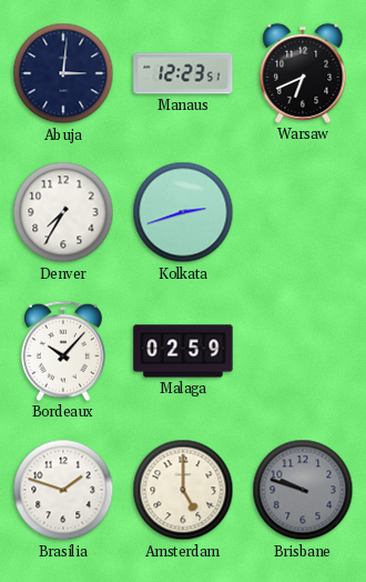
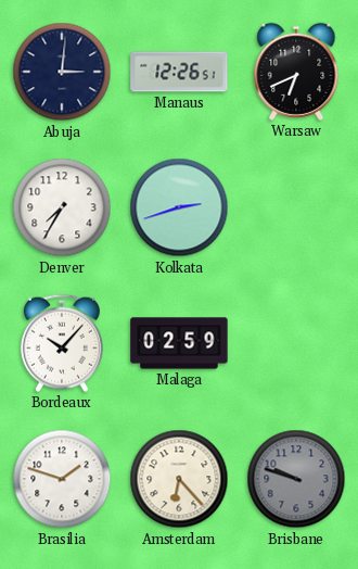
Manaus: 12:23 -> 12:26 (179, 72)
Amsterdam: 5:00 -> 6:23 (179, 479)
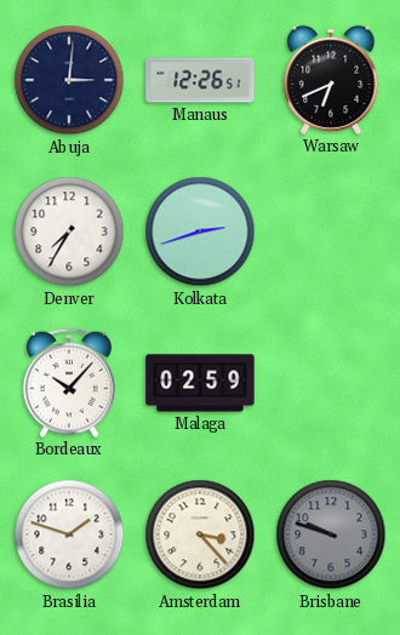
Amsterdam: 6:23 -> 3:23 (200, 534)
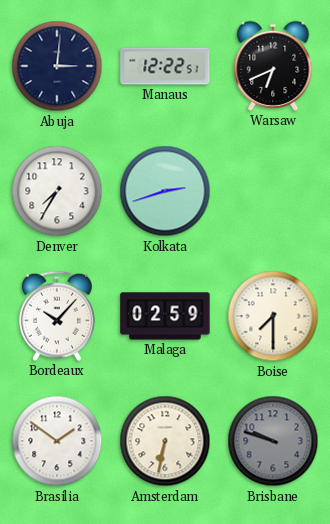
Manaus: 12:26 -> 12:22 (165, 66)
Boise: none -> 7:30 (273, 316)
Brasilia: 1:48 -> 1:51 (57, 441)
Amsterdam: 3:23 -> 6:32 (165, 441)
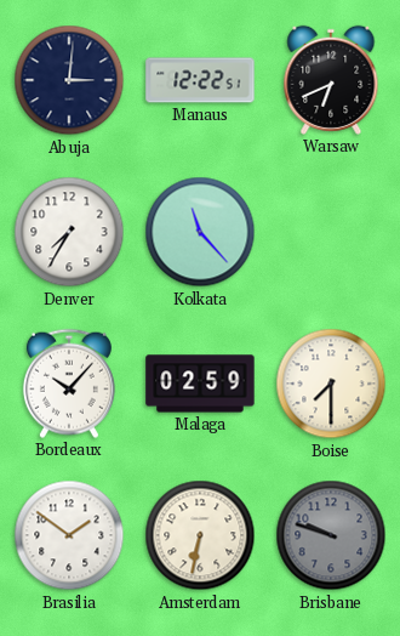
Kolkata: 2:42 -> 11:23 (200, 232)
